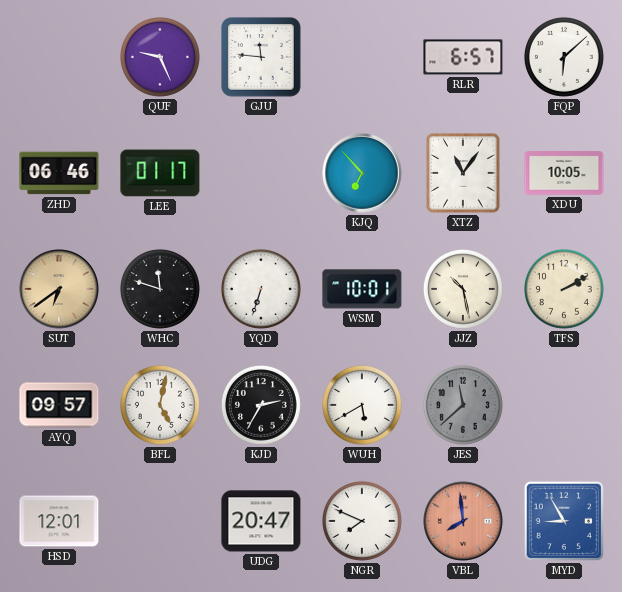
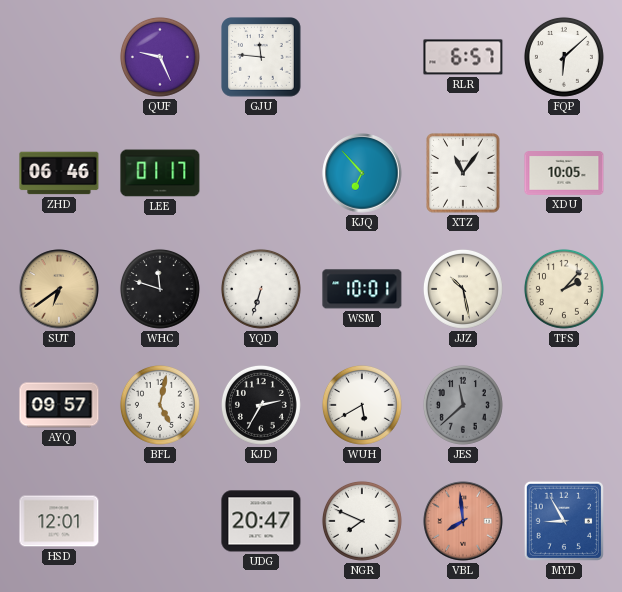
TFS: 2:10 -> 2:07 (564, 289)
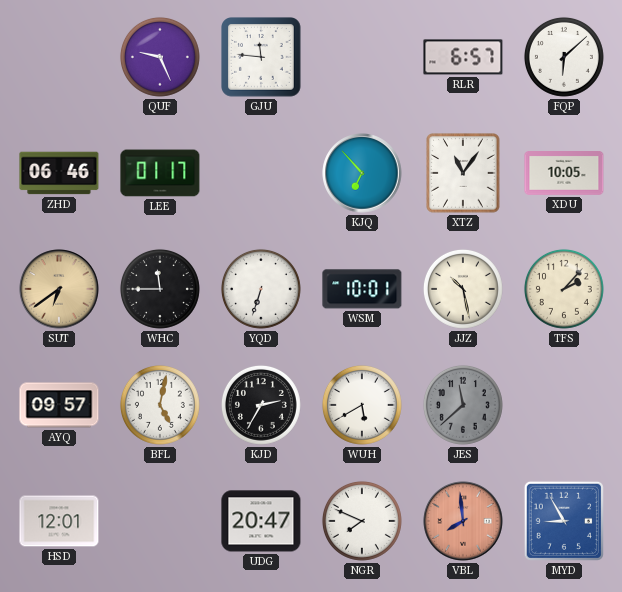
WHC: 11:48 -> 11:45 (160, 289)
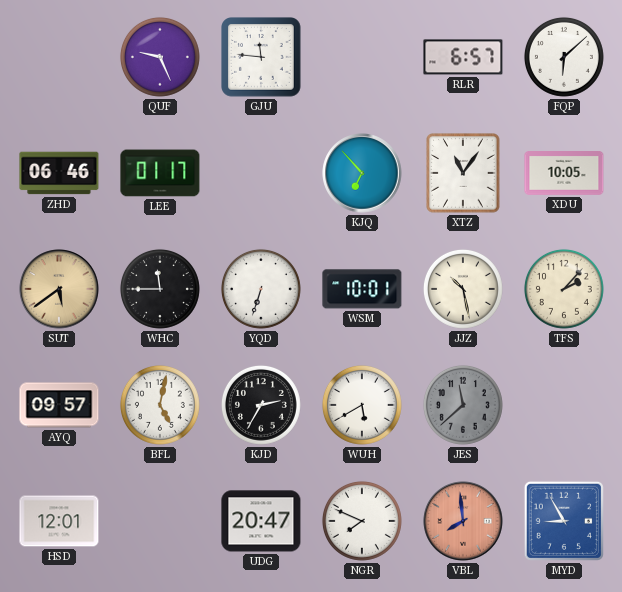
SUT: 6:39 -> 5:39 (59, 289)
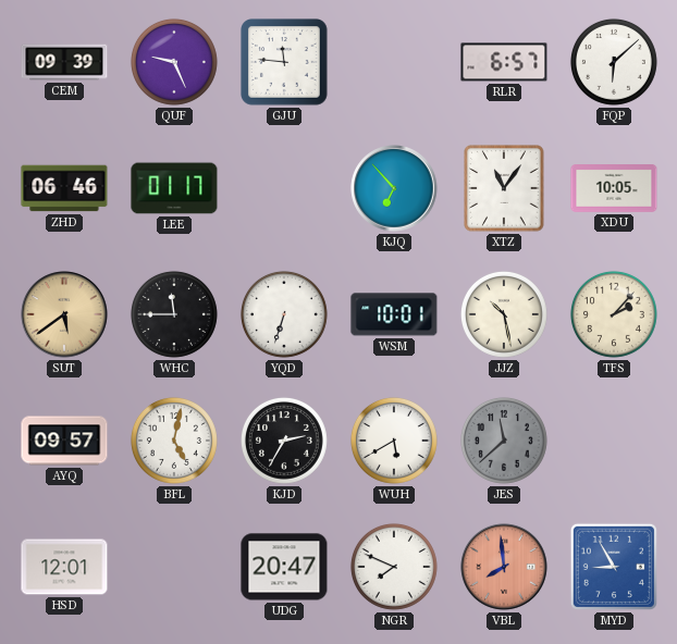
CEM: none -> 09:39 (64, 62)
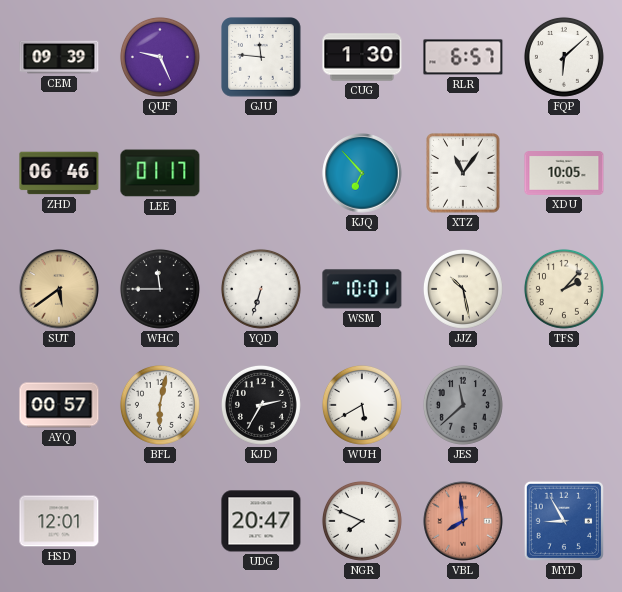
CUG: none -> 1:30 (362, 57)
AYQ: 09:57 -> 00:57 (59, 405)
BFL: 5:02 -> 6:02 (160, 405)
